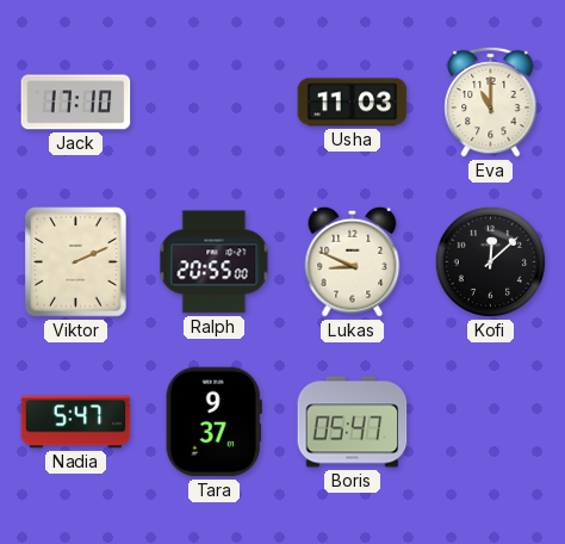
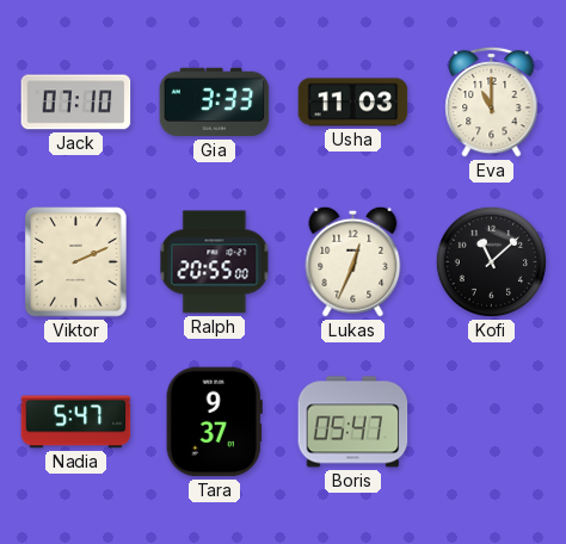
Jack: 17:10 -> 07:10 (76, 103)
Gia: none -> 3:33 (215, 103)
Lukas: 8:49 -> 12:34 (353, 261)
Kofi: 12:08 -> 11:08 (491, 261)
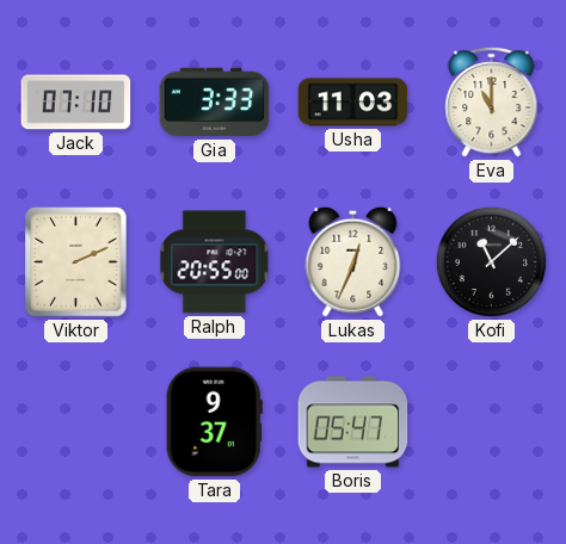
Nadia: 5:47 -> none (76, 422)
